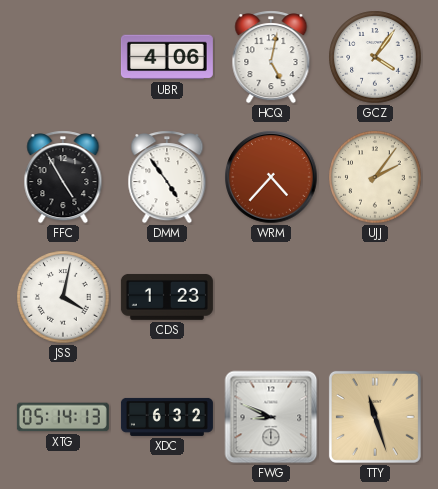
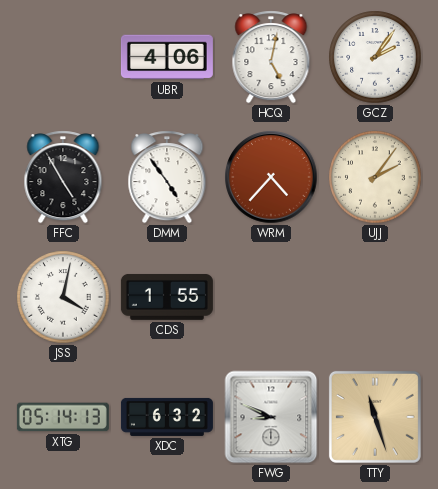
GCZ: 4:06 -> 2:06 (375, 57)
CDS: 1:23 -> 1:55 (167, 297)
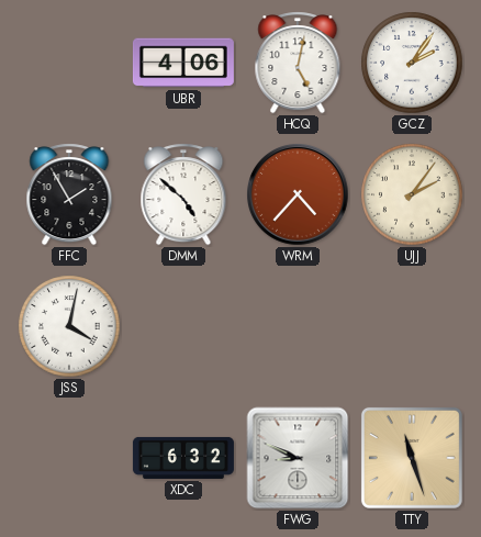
FFC: 4:55 -> 1:55 (69, 194)
DMM: 4:54 -> 4:52 (183, 194)
CDS: 1:55 -> none (167, 297)
XTG: 05:14 -> none (63, 417)
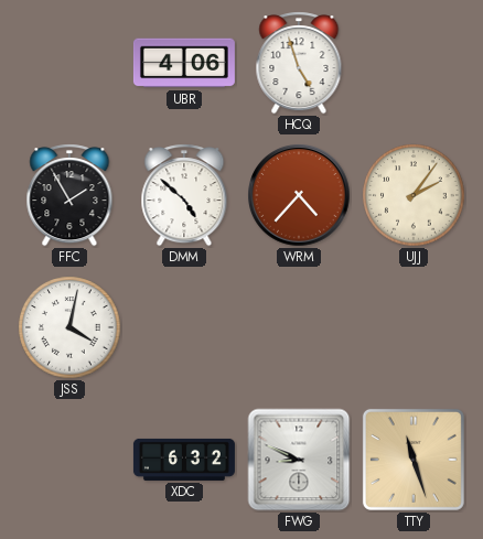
HCQ: 5:02 -> 4:57 (299, 63)
GCZ: 2:06 -> none (412, 63)
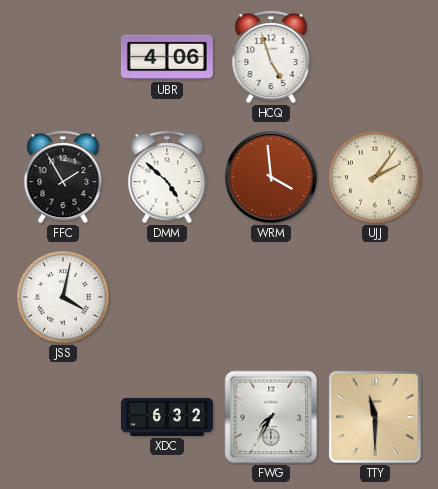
WRM: 4:37 -> 3:59 (271, 177)
FWG: 8:49 -> 7:35 (271, 417)
TTY: 11:27 -> 11:30 (375, 417)
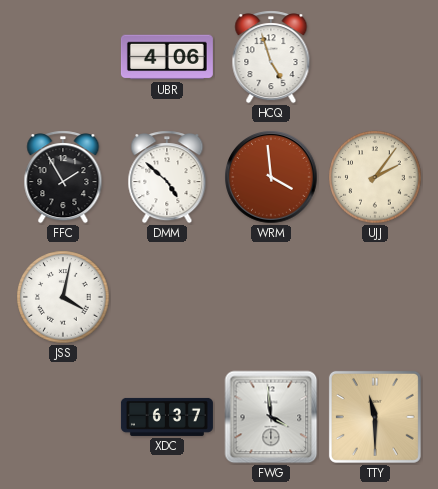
XDC: 6:32 -> 6:37 (167, 417)
FWG: 7:35 -> 3:59 (271, 417)
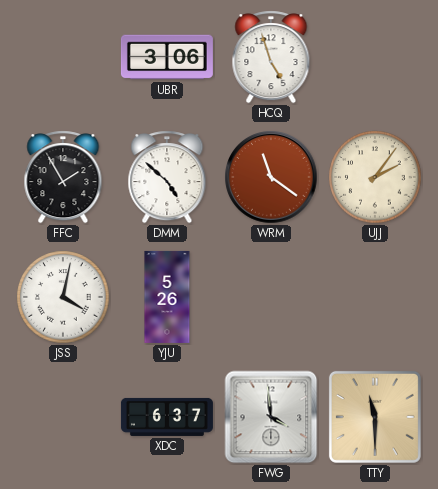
UBR: 4:06 -> 3:06 (167, 57)
WRM: 3:59 -> 11:21 (271, 177)
YJU: none -> 5:26 (167, 297)
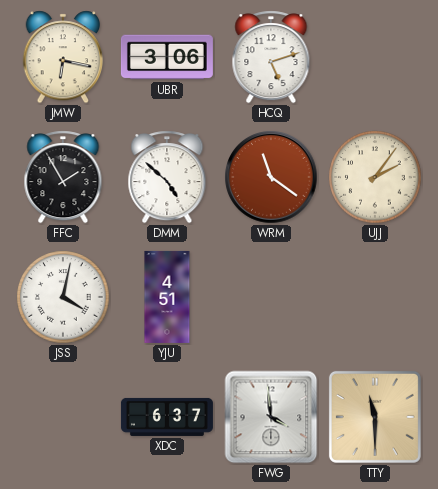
JMW: none -> 6:17 (63, 57)
HCQ: 4:57 -> 5:12 (271, 57)
YJU: 5:26 -> 4:51 (167, 297)
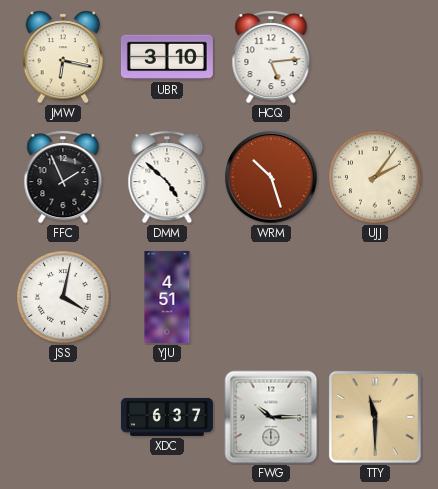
UBR: 3:06 -> 3:10 (167, 57)
HCQ: 5:12 -> 5:14 (271, 57)
FFC: 1:55 -> 1:56 (63, 177)
WRM: 11:21 -> 10:27 (271, 177)
FWG: 3:59 -> 10:15 (271, 417)
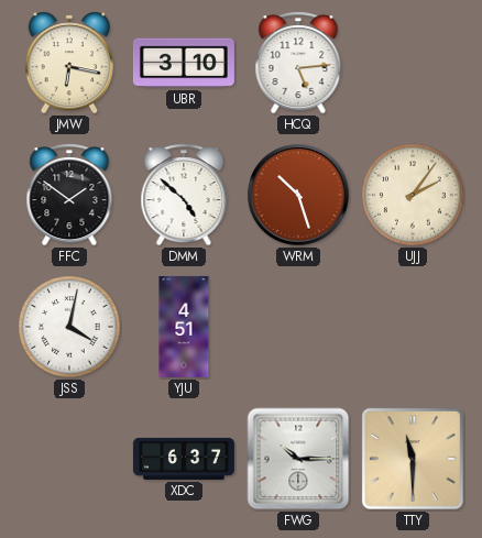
FFC: 1:56 -> 1:51 (69, 195)
